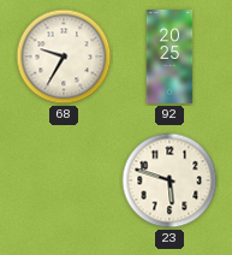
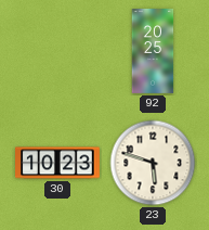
68: 9:35 -> none (64, 57)
30: none -> 10:23 (58, 163)
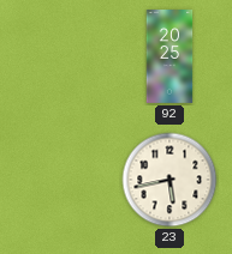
30: 10:23 -> none (58, 163)
23: 5:48 -> 5:43 (169, 180)
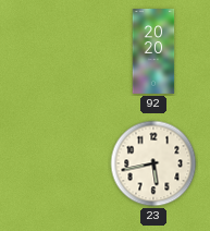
92: 20:25 -> 20:20 (153, 52)
